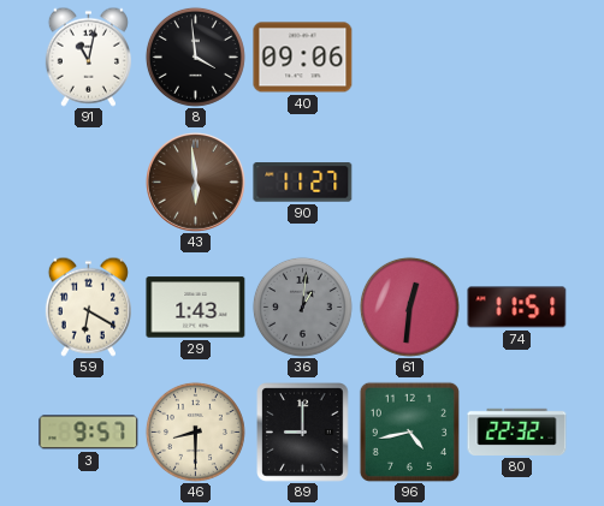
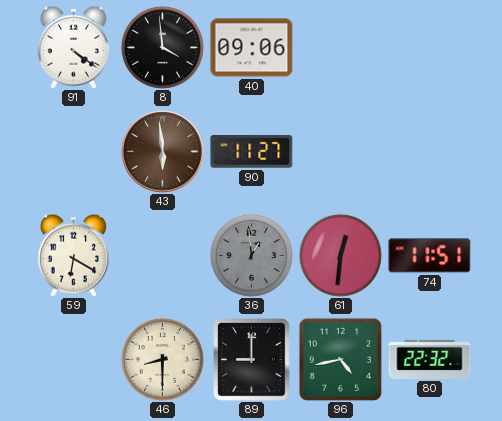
91: 11:02 -> 4:21 (73, 47)
29: 1:43 -> none (196, 308)
36: 1:01 -> 12:59 (251, 255)
3: 9:57 -> none (89, 433)
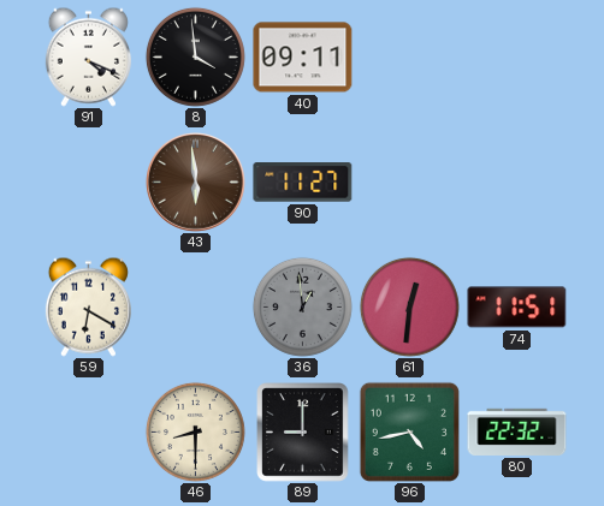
91: 4:21 -> 4:19 (88, 56)
40: 09:06 -> 09:11 (303, 58)
